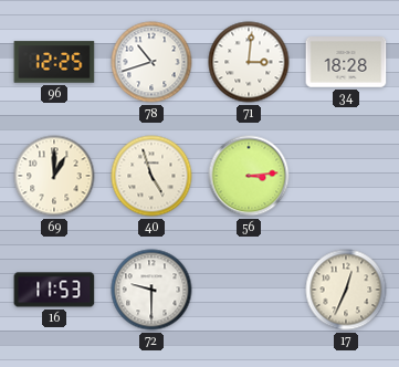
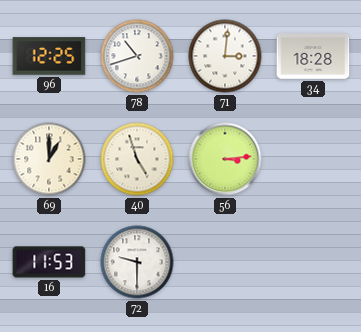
17: 12:34 -> none (346, 290)
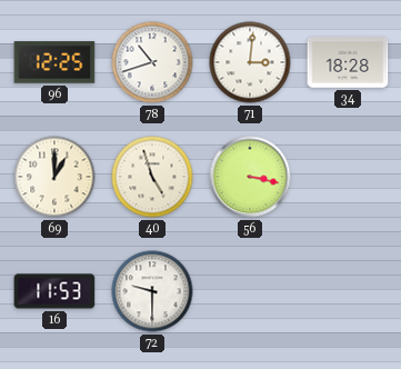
56: 3:14 -> 3:17 (250, 177)
